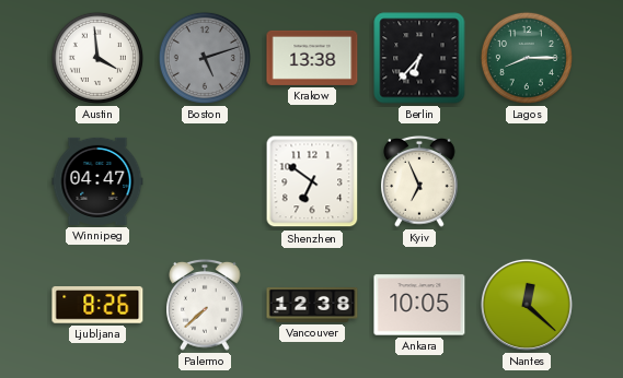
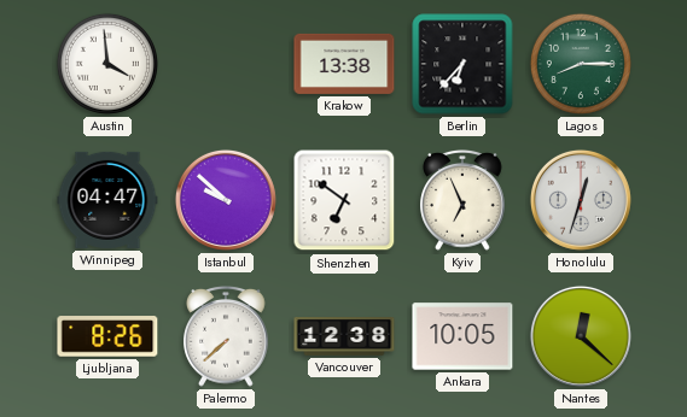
Boston: 5:12 -> none (205, 58)
Istanbul: none -> 9:52 (226, 200)
Honolulu: none -> 12:33 (581, 200)
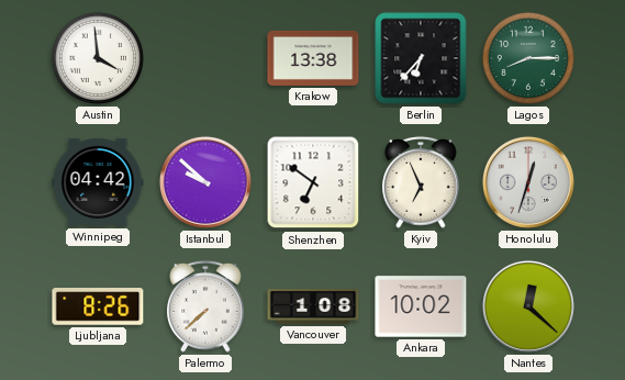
Winnipeg: 04:47 -> 04:42 (98, 182)
Vancouver: 12:38 -> 1:08 (313, 308)
Ankara: 10:05 -> 10:02 (421, 306)
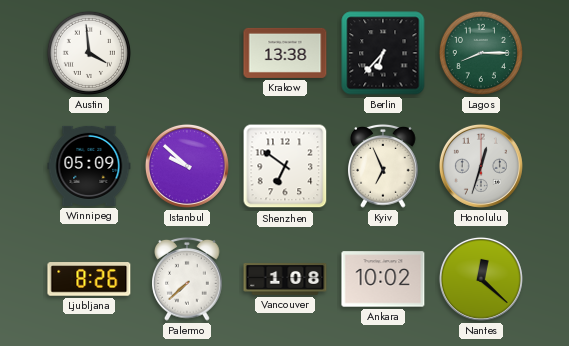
Winnipeg: 04:42 -> 05:09 (89, 166)
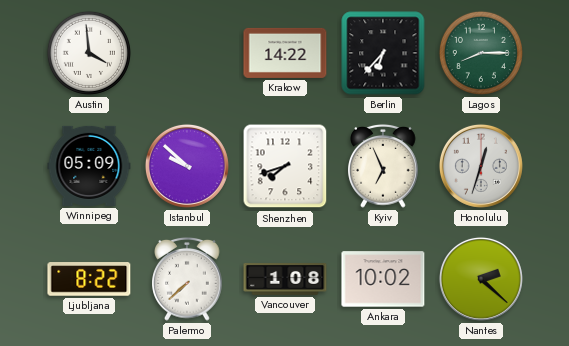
Krakow: 13:38 -> 14:22 (285, 53)
Shenzhen: 6:51 -> 7:42 (285, 166)
Ljubljana: 8:26 -> 8:22 (89, 279)
Nantes: 12:22 -> 2:22 (481, 279)
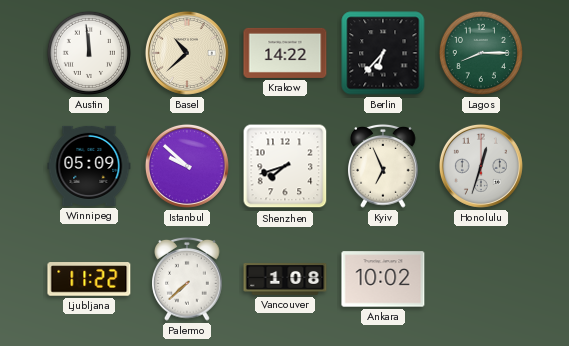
Austin: 3:59 -> 11:59 (89, 53)
Basel: none -> 10:38 (187, 53)
Ljubljana: 8:22 -> 11:22 (89, 279)
Nantes: 2:22 -> none (481, 279)
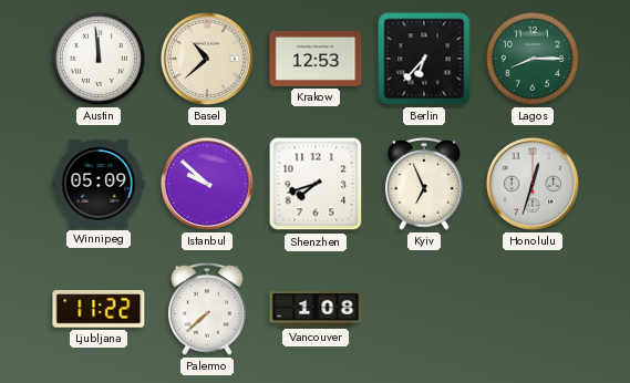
Krakow: 14:22 -> 12:53 (316, 59)
Ankara: 10:02 -> none (383, 279)
